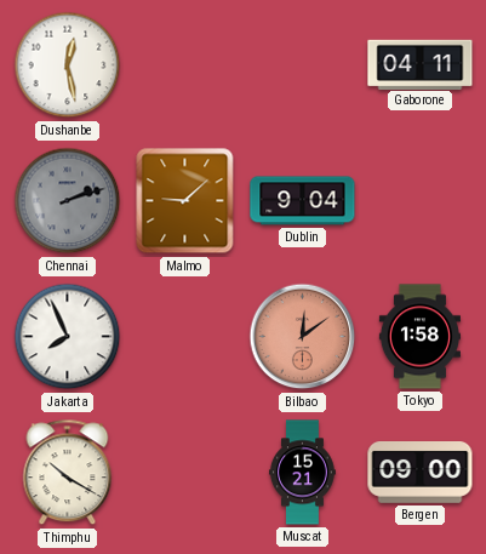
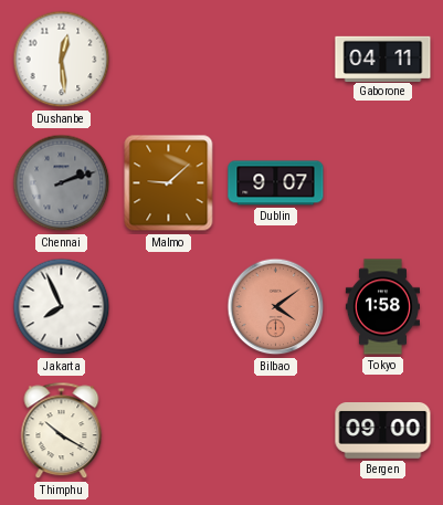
Dushanbe: 12:28 -> 12:29 (62, 60)
Dublin: 9:04 -> 9:07 (276, 183)
Bilbao: 12:09 -> 4:09 (276, 307)
Muscat: 15:21 -> none (302, 473)
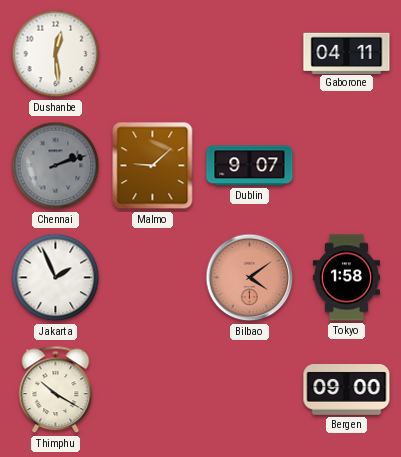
Jakarta: 7:56 -> 1:56 (56, 278)
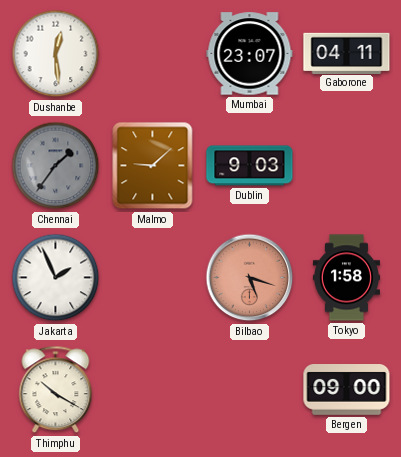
Mumbai: none -> 23:07 (250, 54)
Chennai: 2:12 -> 1:36 (56, 166)
Dublin: 9:07 -> 9:03 (250, 166)
Bilbao: 4:09 -> 5:18 (250, 278)
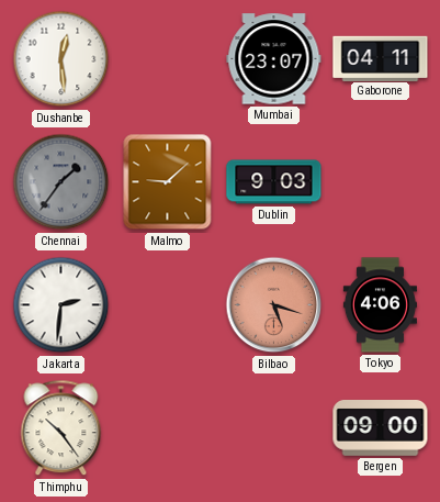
Jakarta: 1:56 -> 2:31 (61, 305)
Tokyo: 1:58 -> 4:06 (380, 305)
Thimphu: 10:20 -> 10:24 (61, 428)
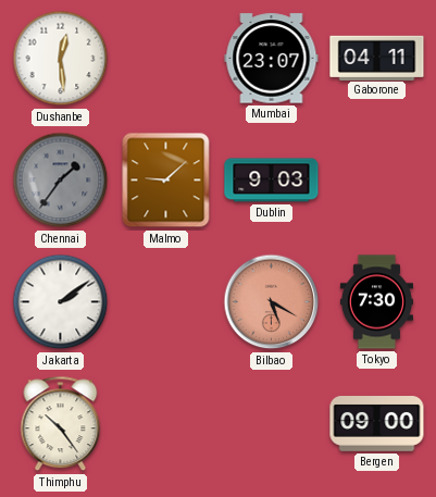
Jakarta: 2:31 -> 2:09 (61, 302)
Bilbao: 5:18 -> 5:20 (272, 302)
Tokyo: 4:06 -> 7:30 (376, 302)
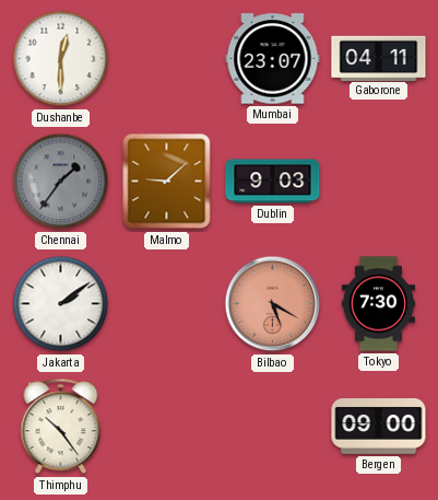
Dushanbe: 12:29 -> 12:30 (61, 59)
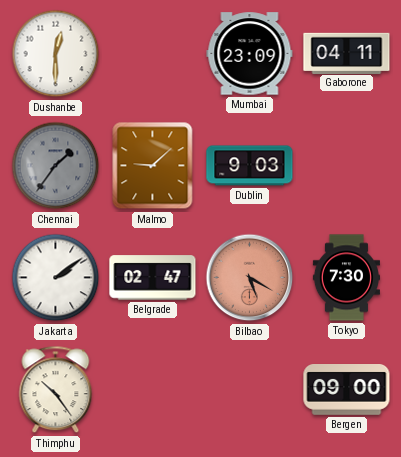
Mumbai: 23:07 -> 23:09 (250, 54)
Belgrade: none -> 02:47 (153, 278)
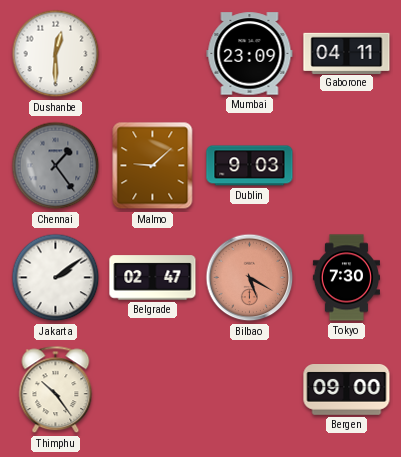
Chennai: 1:36 -> 1:24 (56, 166)
